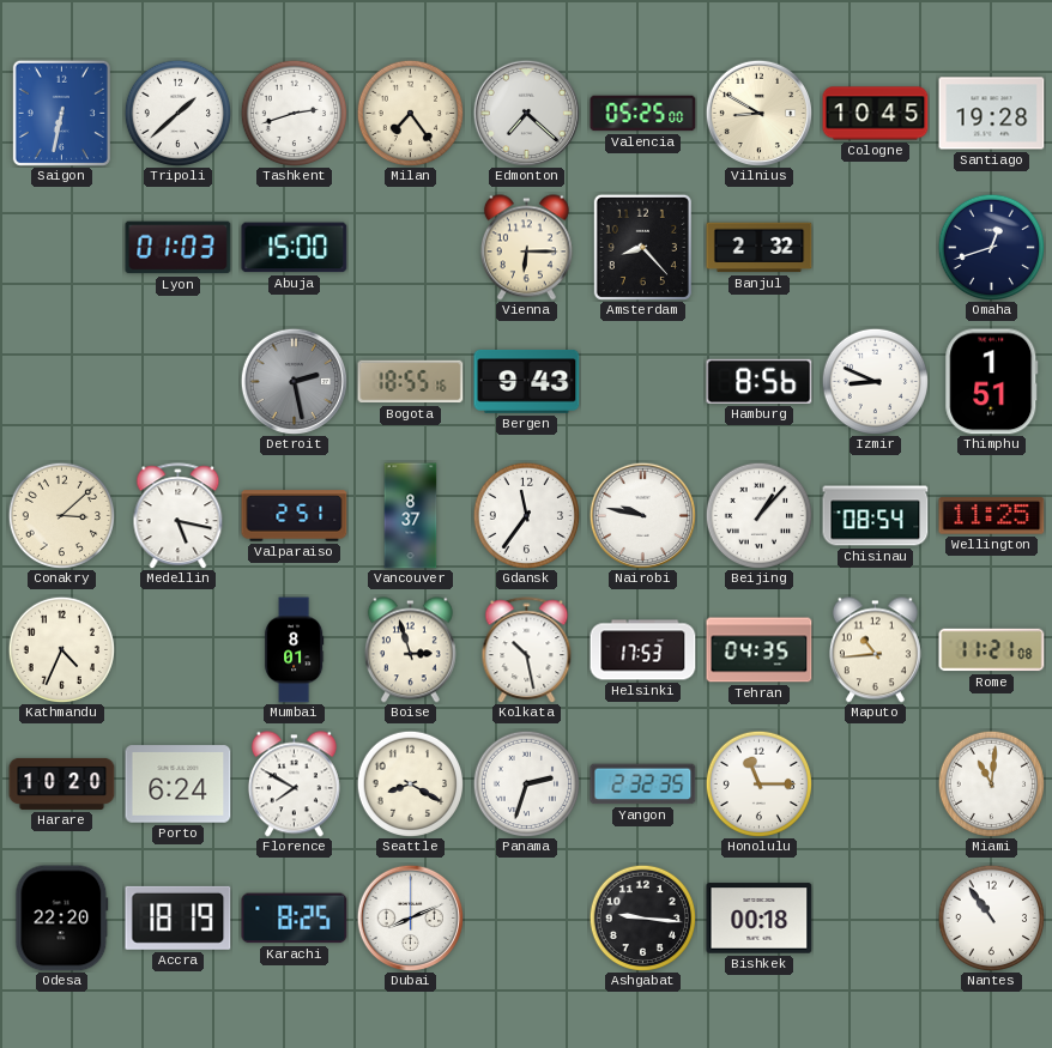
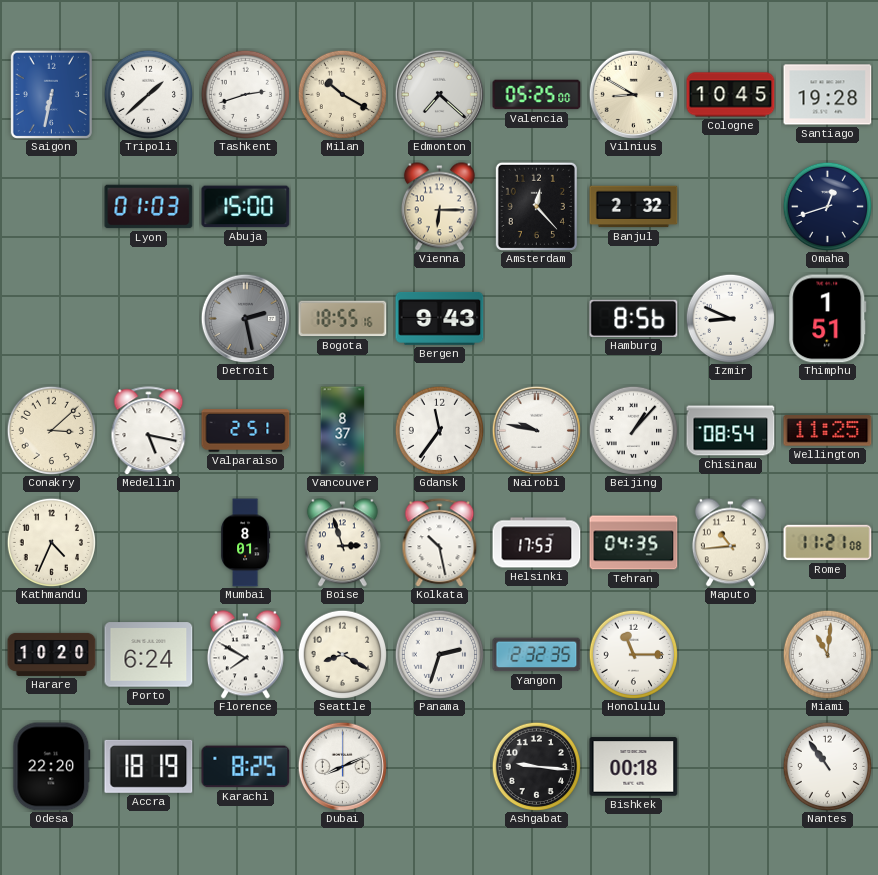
Milan: 7:24 -> 10:20 (342, 94)
Amsterdam: 8:23 -> 12:23 (536, 206)
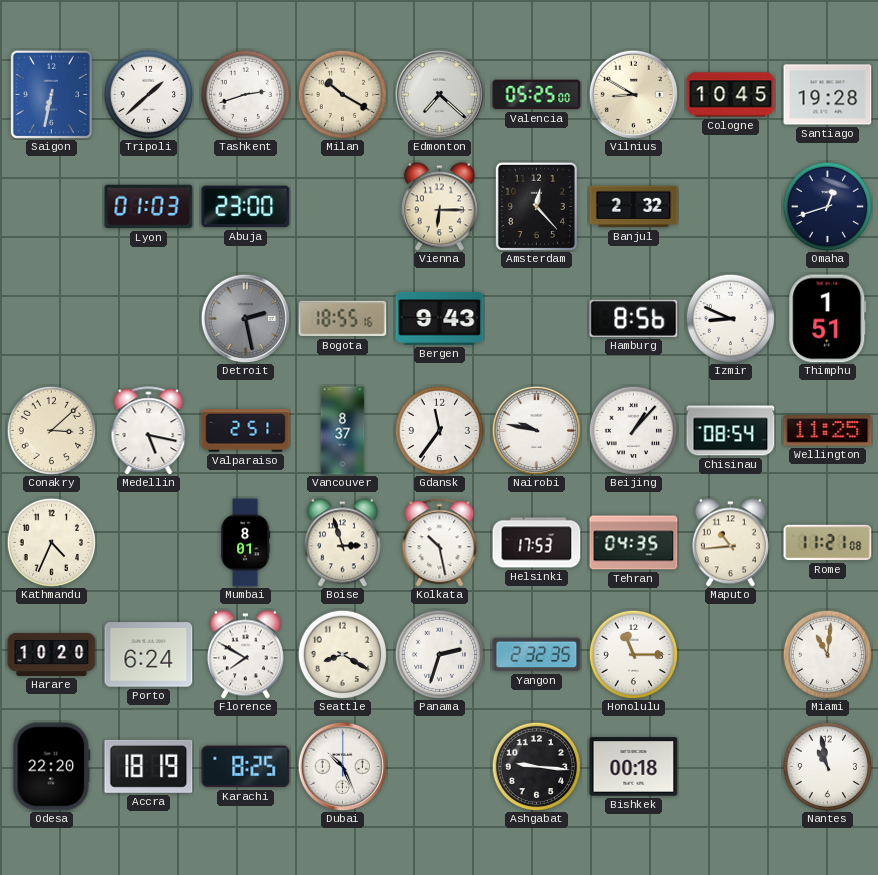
Abuja: 15:00 -> 23:00 (246, 207)
Dubai: 8:11 -> 10:26 (342, 766)
Nantes: 10:54 -> 10:58 (827, 766)
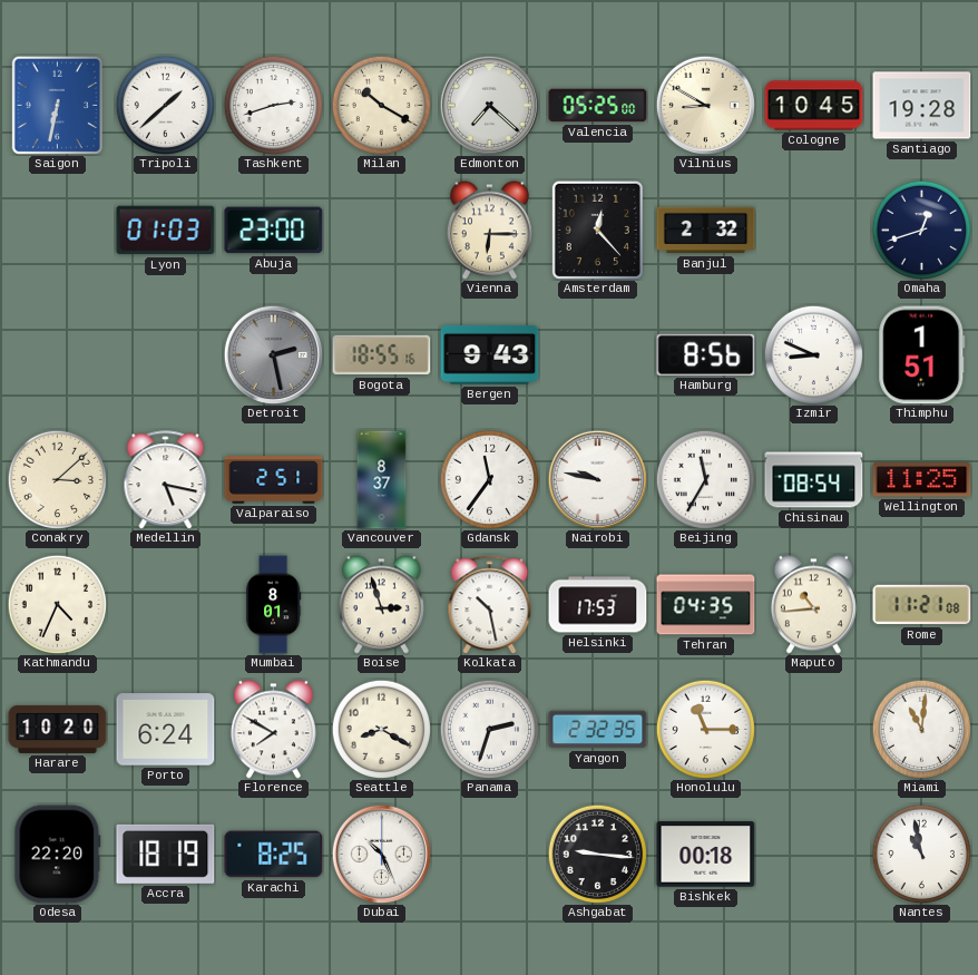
Beijing: 1:07 -> 11:35 (705, 479)
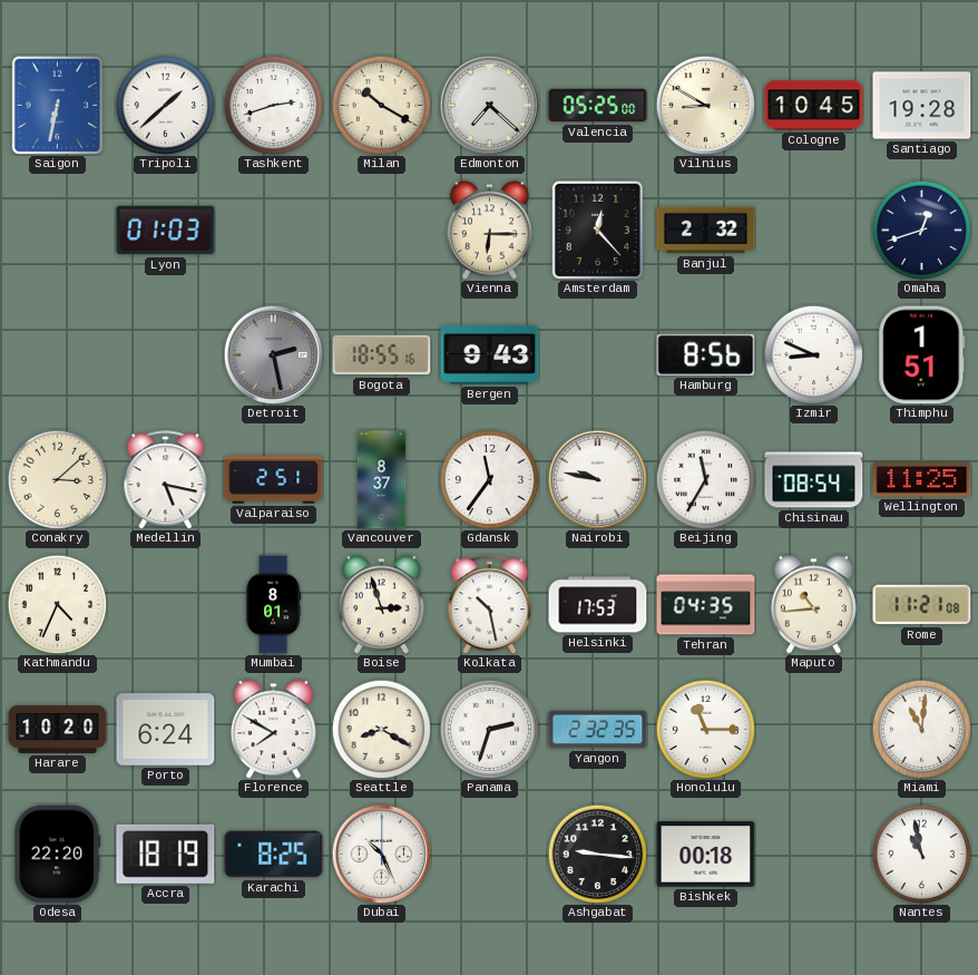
Abuja: 23:00 -> none (274, 231)
